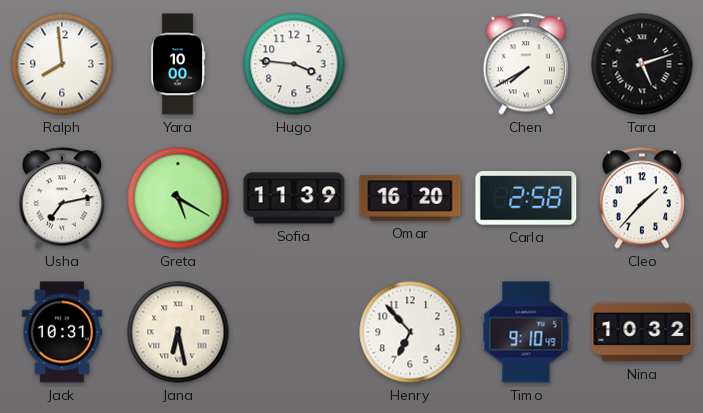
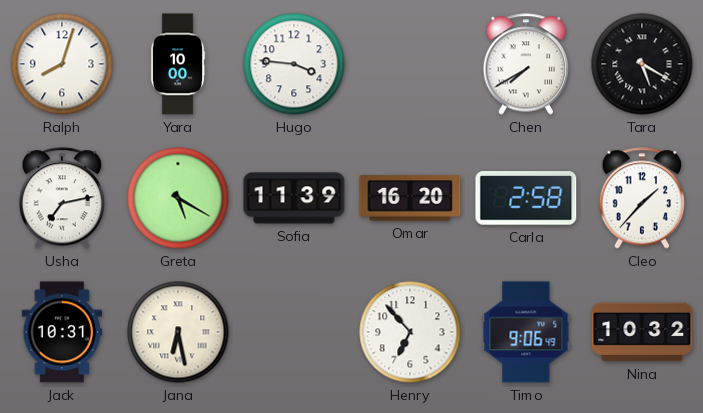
Ralph: 7:59 -> 8:03 (62, 64)
Tara: 5:12 -> 5:20 (642, 64)
Timo: 9:10 -> 9:06 (526, 332)
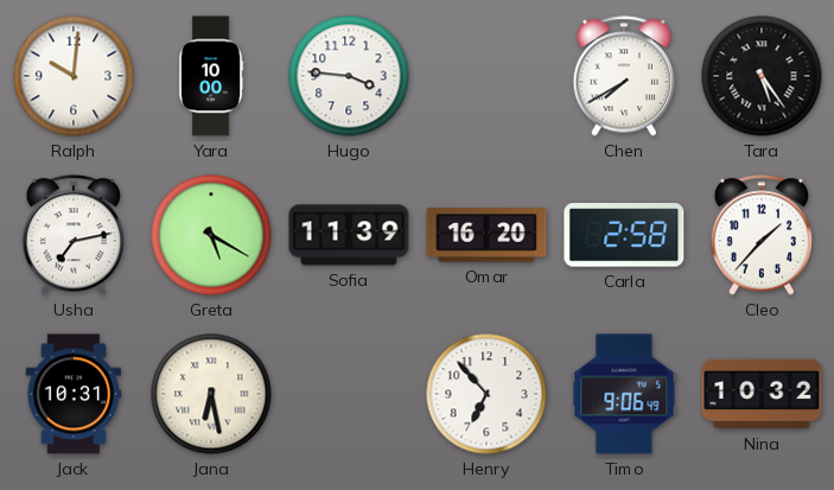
Ralph: 8:03 -> 10:01 (74, 76)
Tara: 5:20 -> 5:24 (762, 76)
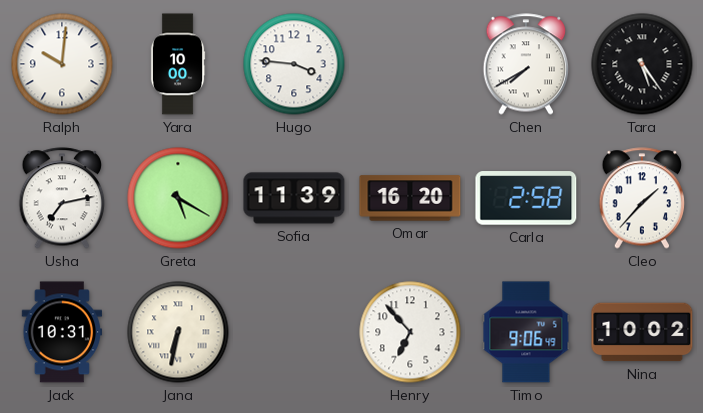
Jana: 6:28 -> 6:32 (178, 332)
Nina: 10:32 -> 10:02 (642, 332)
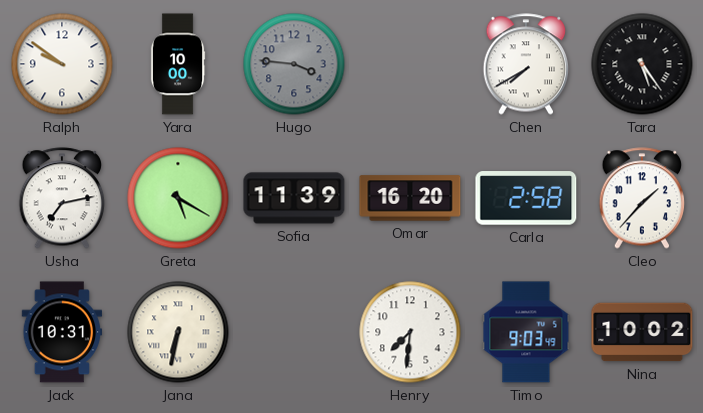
Ralph: 10:01 -> 9:51 (62, 64)
Hugo dial: white -> grey (294, 64)
Henry: 6:53 -> 7:31 (410, 332)
Timo: 9:06 -> 9:03 (526, 332)
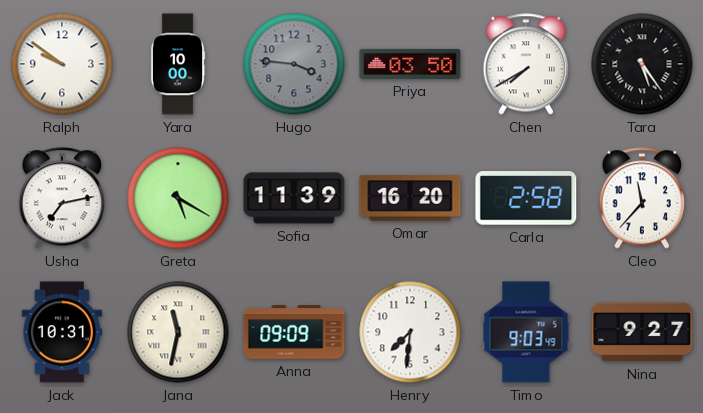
Priya: none -> 03:50 (410, 64)
Cleo: 1:37 -> 11:37 (642, 198)
Jana: 6:32 -> 11:32 (178, 332)
Anna: none -> 09:09 (294, 332)
Nina: 10:02 -> 9:27 (642, 332)
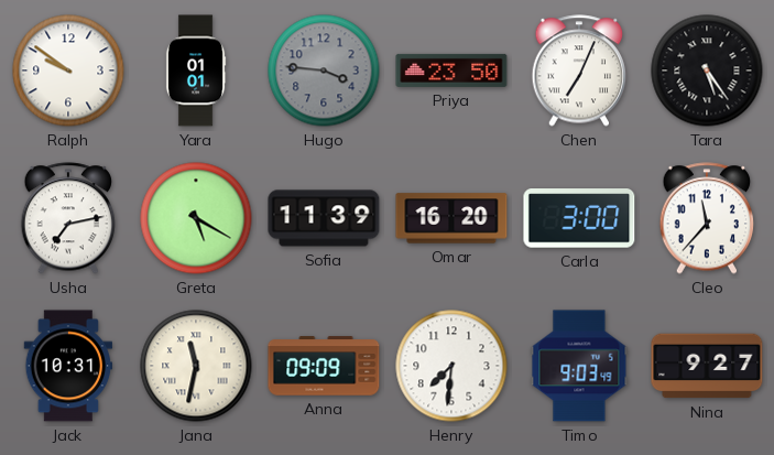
Yara: 10:00 -> 01:01 (196, 71)
Priya: 03:50 -> 23:50 (451, 71)
Chen: 7:40 -> 7:04 (579, 71)
Carla: 2:58 -> 3:00 (579, 218)
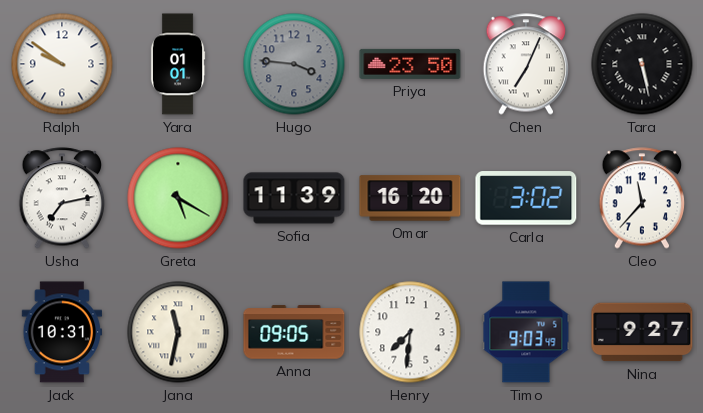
Tara: 5:24 -> 5:28 (642, 64)
Carla: 3:00 -> 3:02 (526, 198)
Anna: 09:09 -> 09:05 (294, 332)
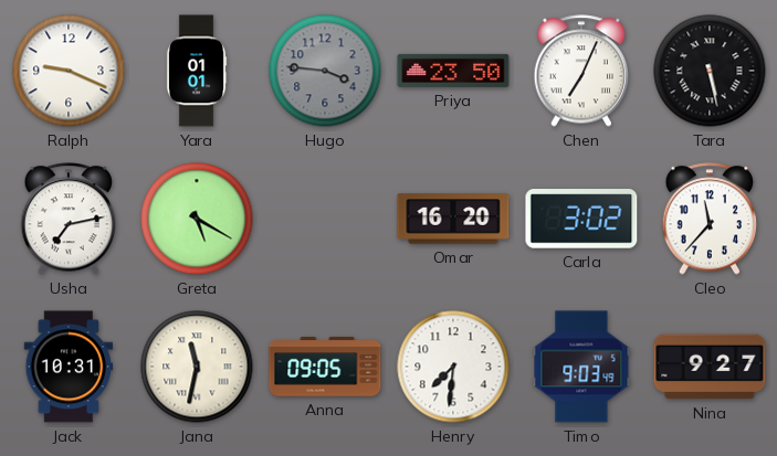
Ralph: 9:51 -> 9:19 (69, 71)
Sofia: 11:39 -> none (294, 198)
